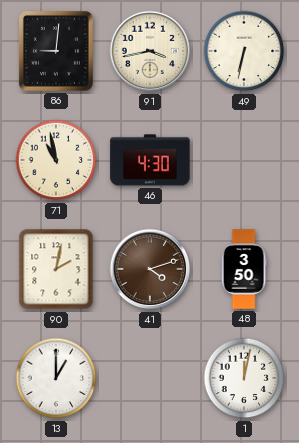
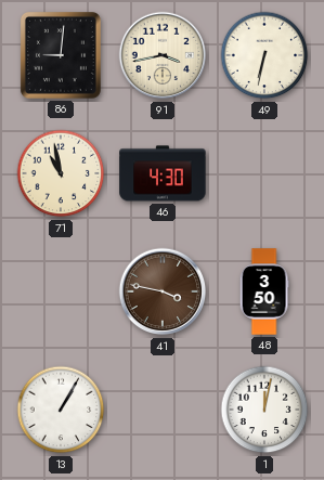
90: 2:02 -> none (56, 269)
41: 4:12 -> 3:47 (163, 291)
13: 1:00 -> 1:05 (61, 410)
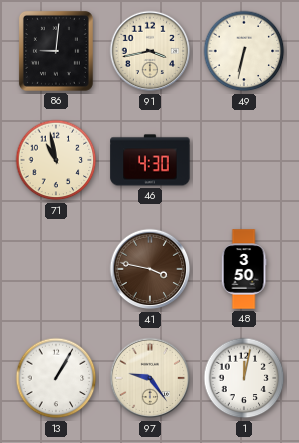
97: none -> 9:24 (150, 378)
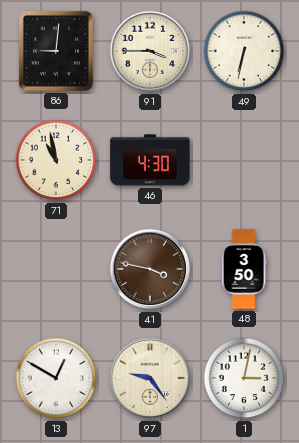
91: 3:43 -> 3:45 (150, 51)
13: 1:05 -> 12:50 (56, 378)
1: 12:02 -> 3:02 (244, 378)
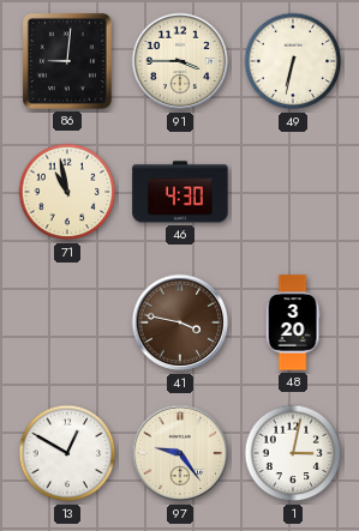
48: 3:50 -> 3:20 (293, 322)
